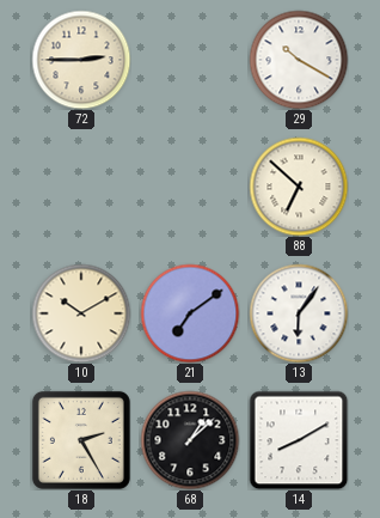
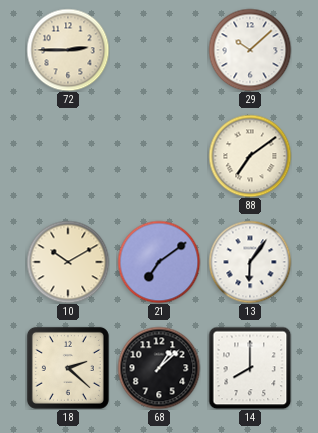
29: 10:20 -> 10:08 (250, 50)
88: 6:52 -> 7:09 (250, 156)
18: 2:25 -> 2:22 (68, 368)
14: 8:10 -> 8:00 (250, 368)
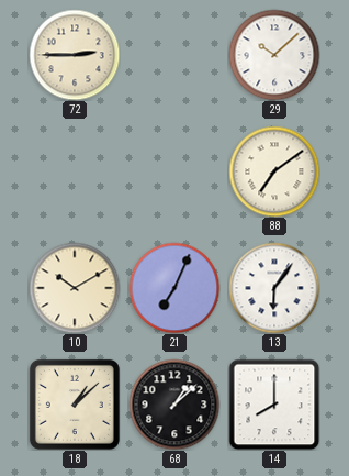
21: 7:09 -> 7:04 (174, 288)
18: 2:22 -> 1:08 (75, 405)
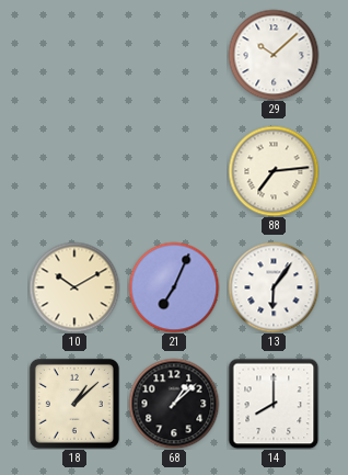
72: 2:45 -> none (75, 55)
88: 7:09 -> 7:14 (274, 171)
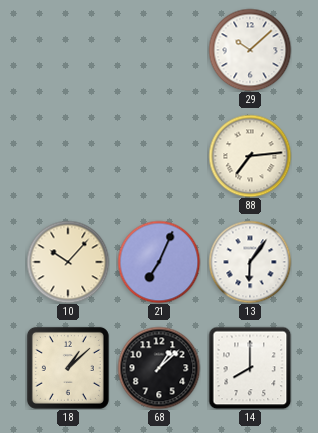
10: 10:10 -> 10:07 (68, 262)
